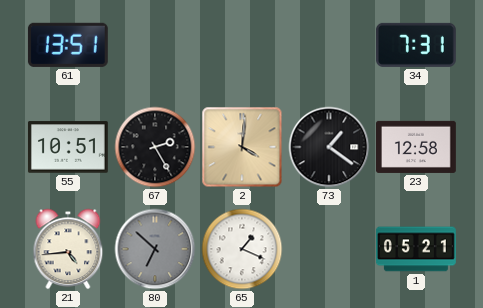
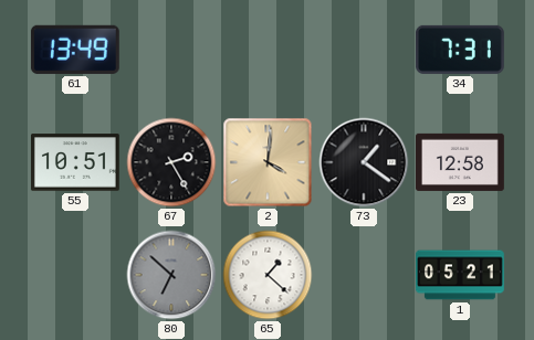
61: 13:51 -> 13:49 (75, 50)
21: 4:44 -> none (68, 249)
65: 1:19 -> 1:22 (268, 275)
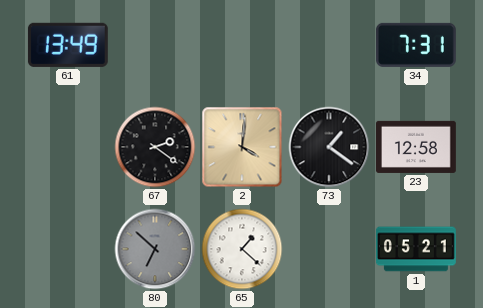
55: 10:51 -> none (75, 162)
67: 2:25 -> 2:21 (155, 147)
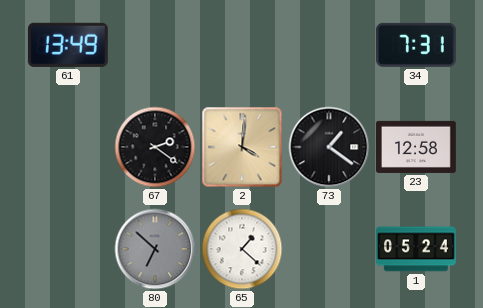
1: 05:21 -> 05:24 (416, 249)
